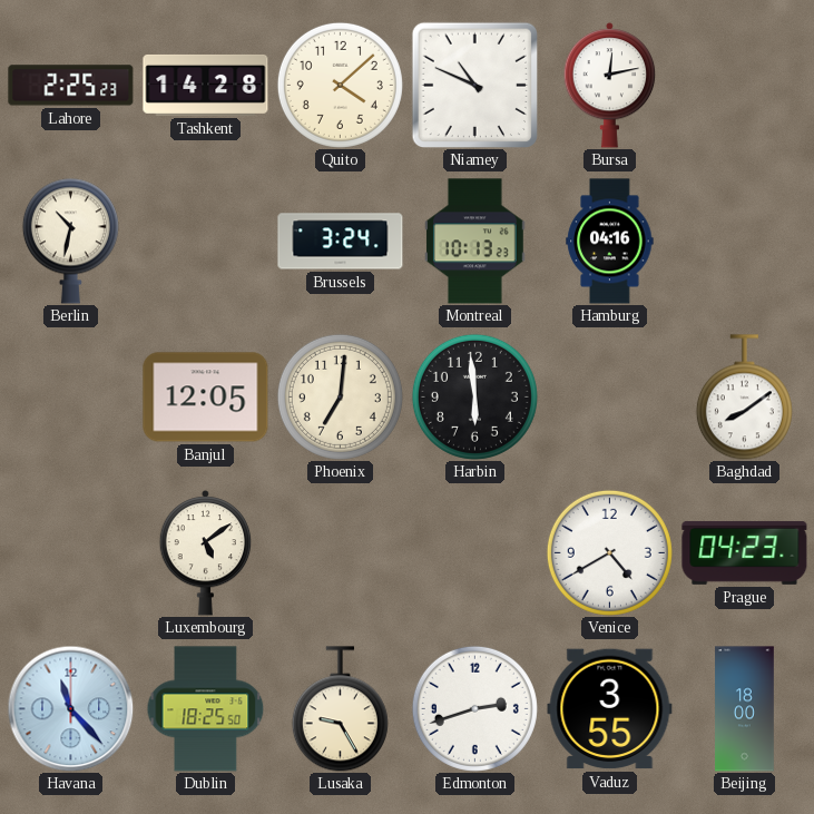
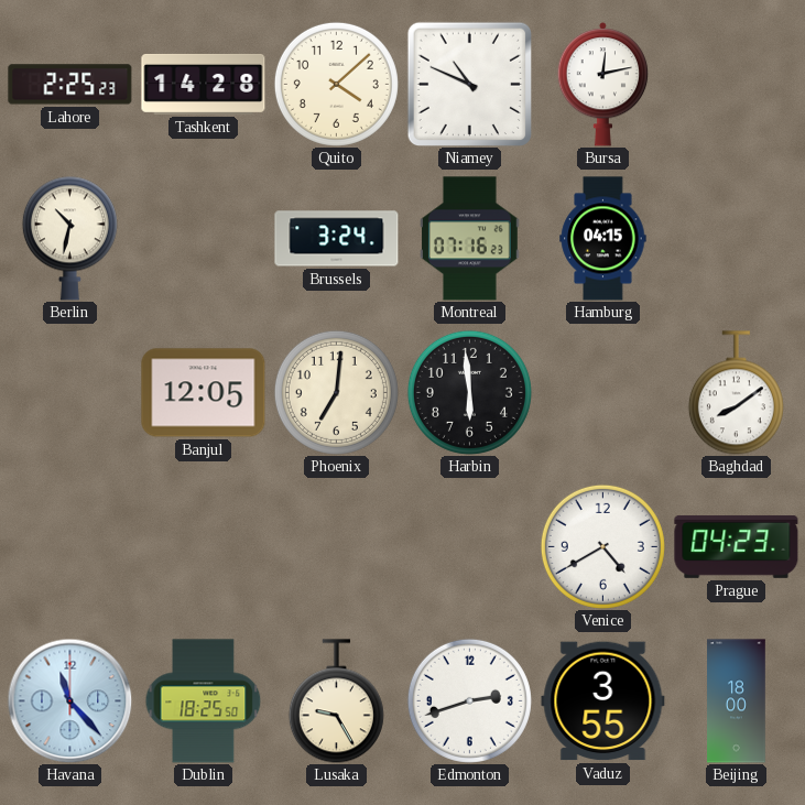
Montreal: 10:13 -> 07:16 (470, 239)
Hamburg: 04:16 -> 04:15 (603, 239)
Luxembourg: 5:09 -> none (206, 553)
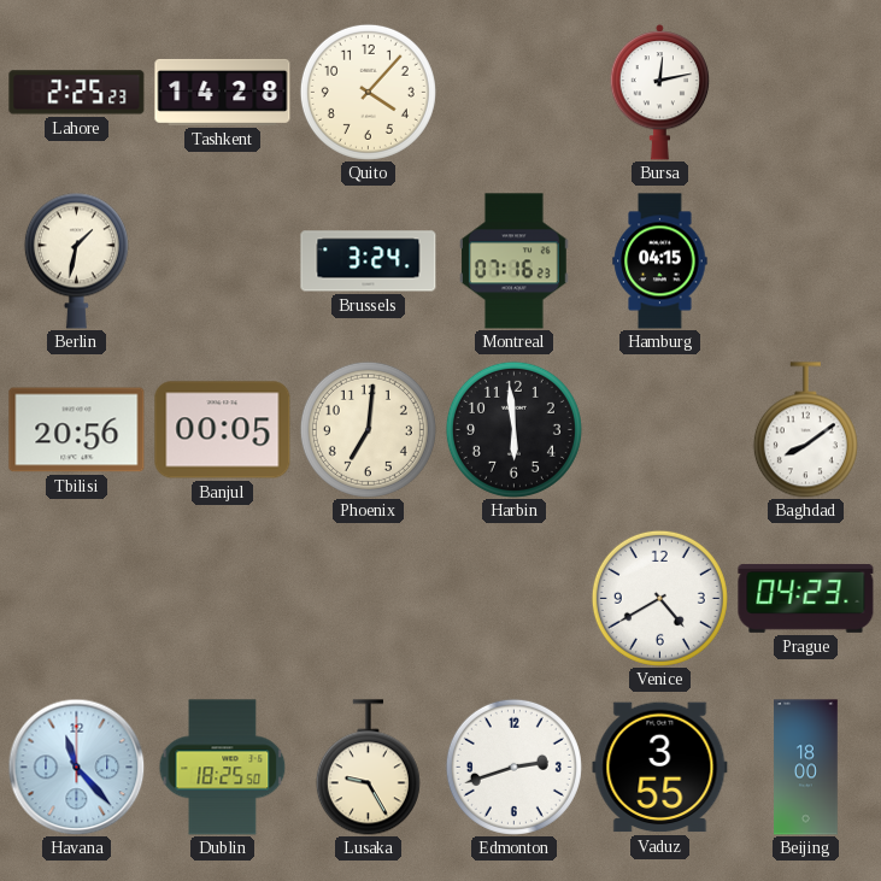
Quito: 4:08 -> 4:07 (368, 92)
Niamey: 10:49 -> none (469, 84)
Berlin: 10:32 -> 1:32 (76, 260)
Tbilisi: none -> 20:56 (77, 430)
Banjul: 12:05 -> 00:05 (223, 430)
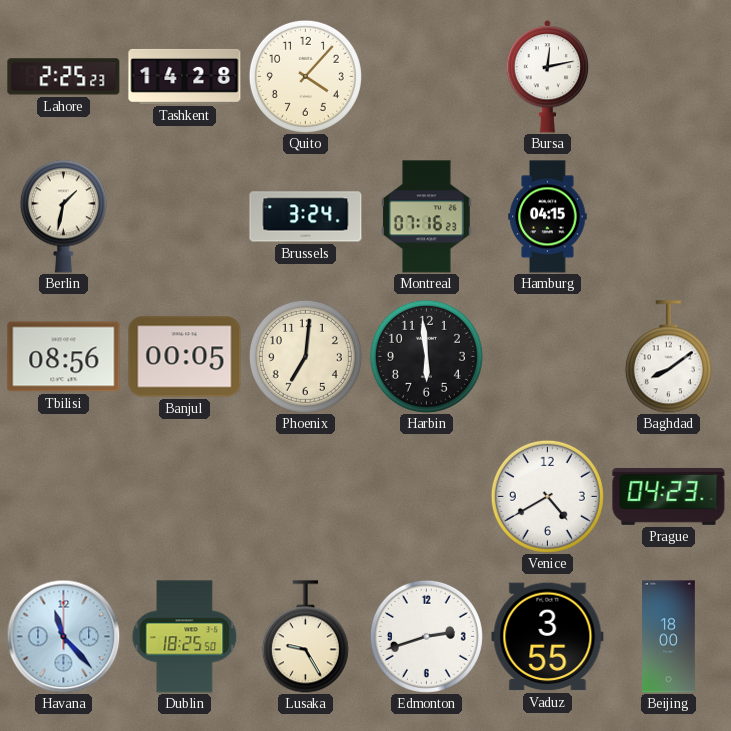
Tbilisi: 20:56 -> 08:56 (64, 357)
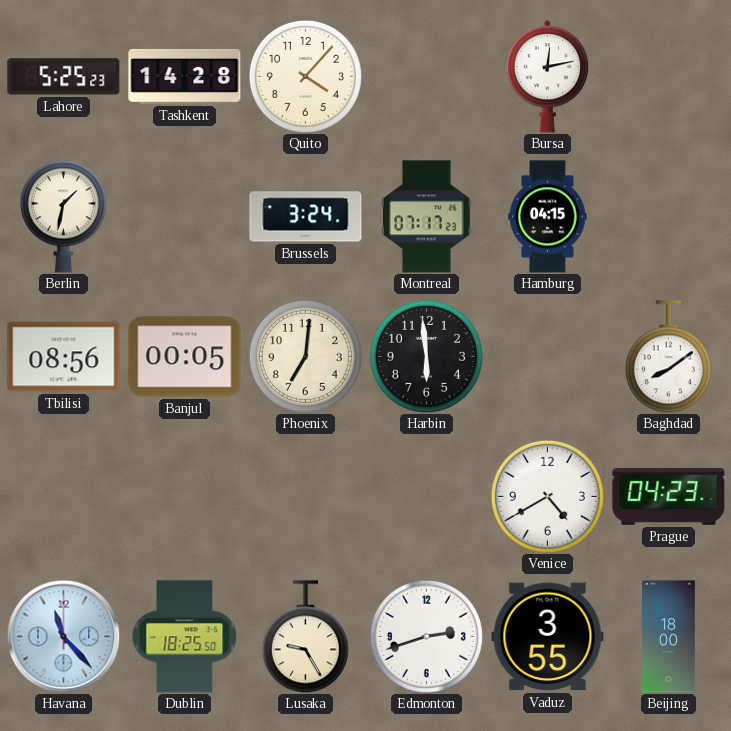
Lahore: 2:25 -> 5:25 (64, 77)
Montreal: 07:16 -> 07:17 (427, 217)
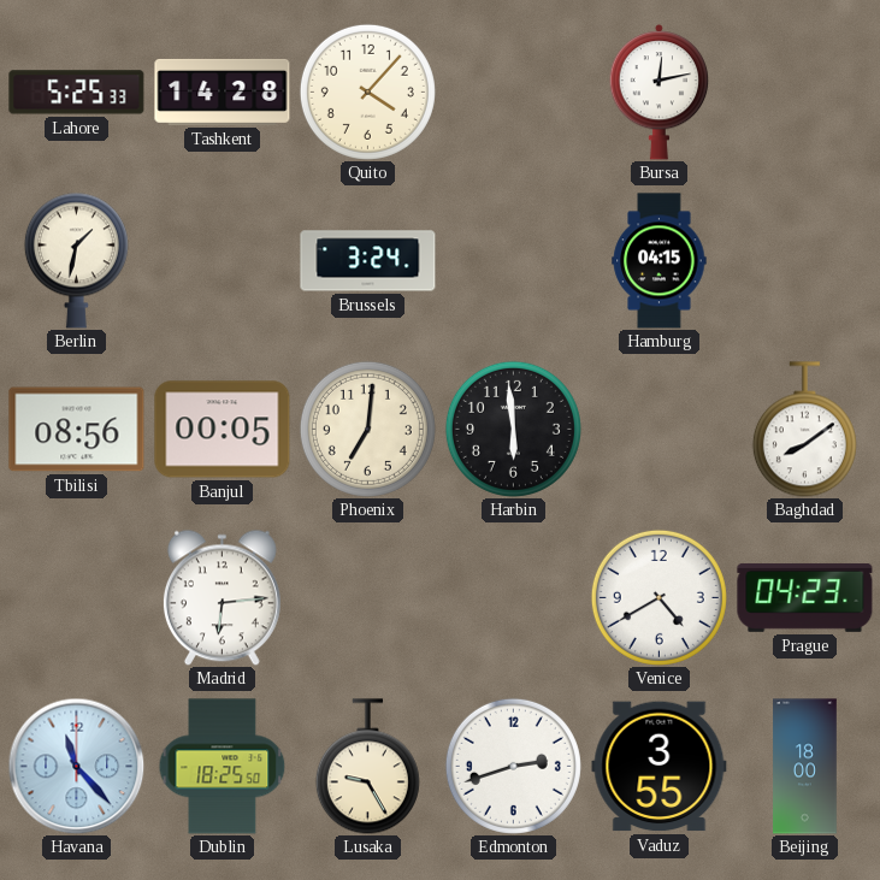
Lahore: 5:25:23 -> 5:25:33 (77, 93)
Montreal: 07:17 -> none (427, 217)
Madrid: none -> 6:14 (222, 597)
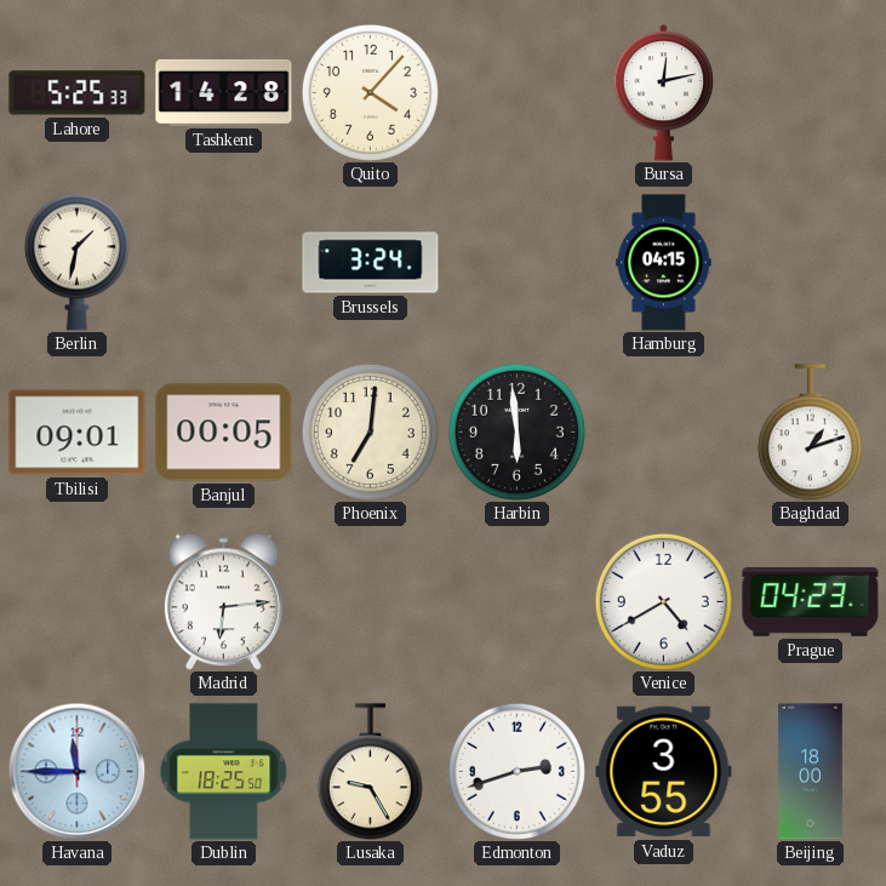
Tbilisi: 08:56 -> 09:01 (78, 433)
Baghdad: 8:09 -> 1:12 (810, 433)
Havana: 11:23 -> 11:45 (76, 771)
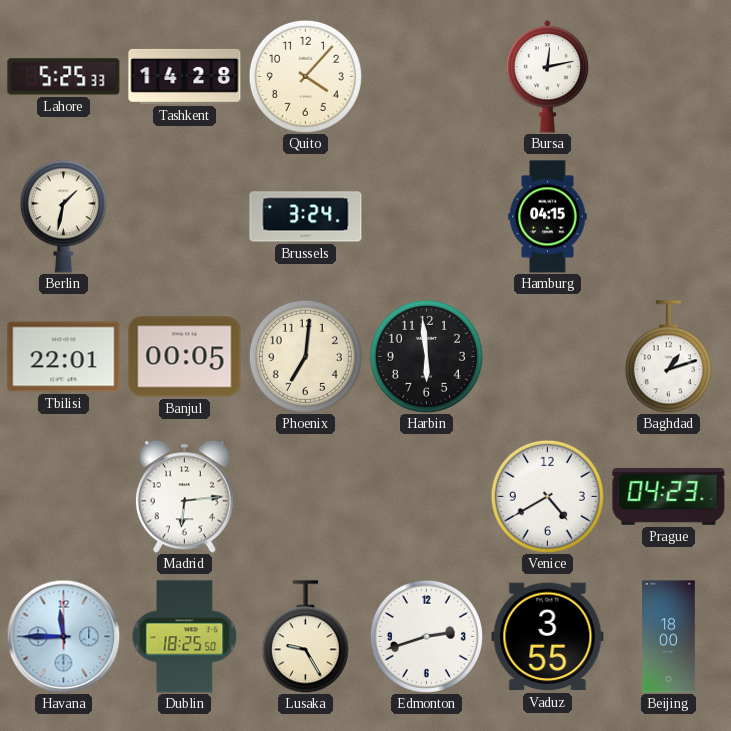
Tbilisi: 09:01 -> 22:01 (64, 357)
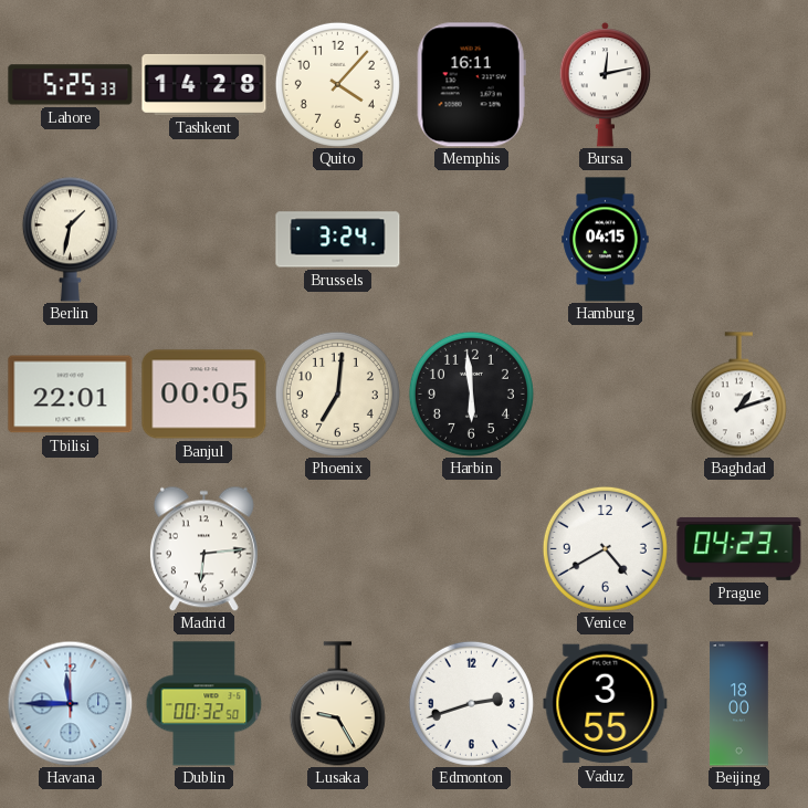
Memphis: none -> 16:11 (471, 85)
Dublin: 18:25 -> 00:32 (204, 704)
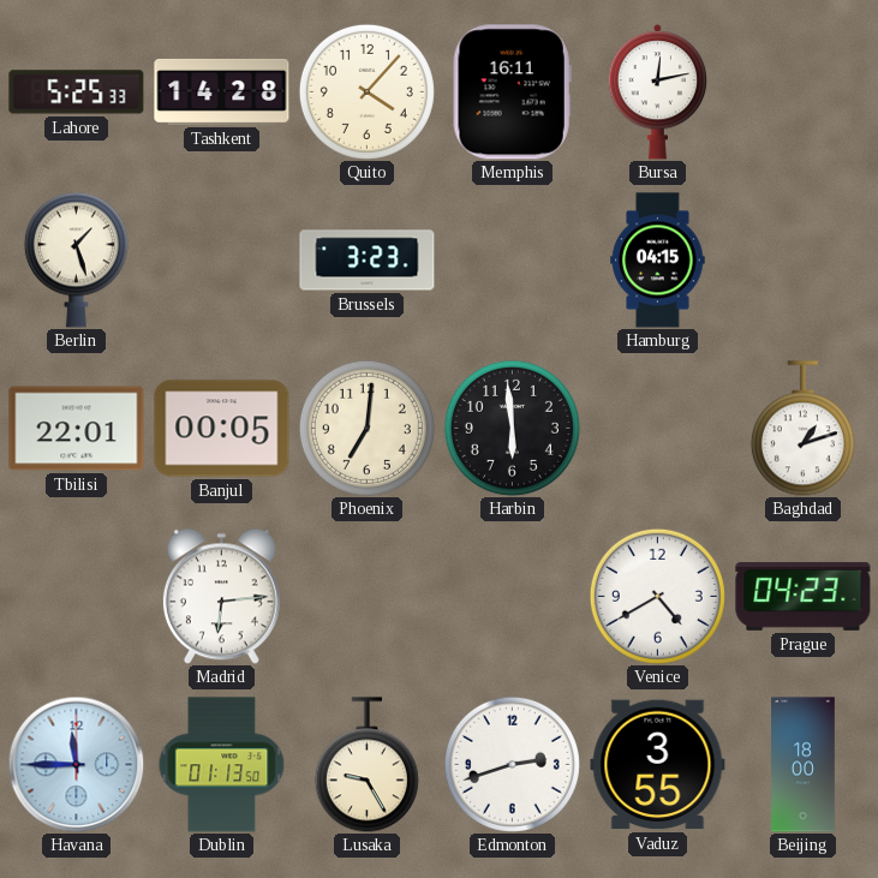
Berlin: 1:32 -> 1:27 (76, 259)
Brussels: 3:24 -> 3:23 (368, 261)
Dublin: 00:32 -> 01:13 (222, 765)
